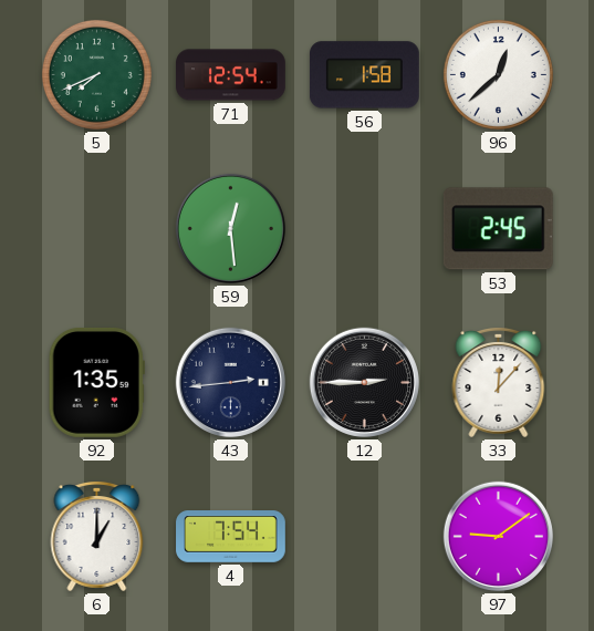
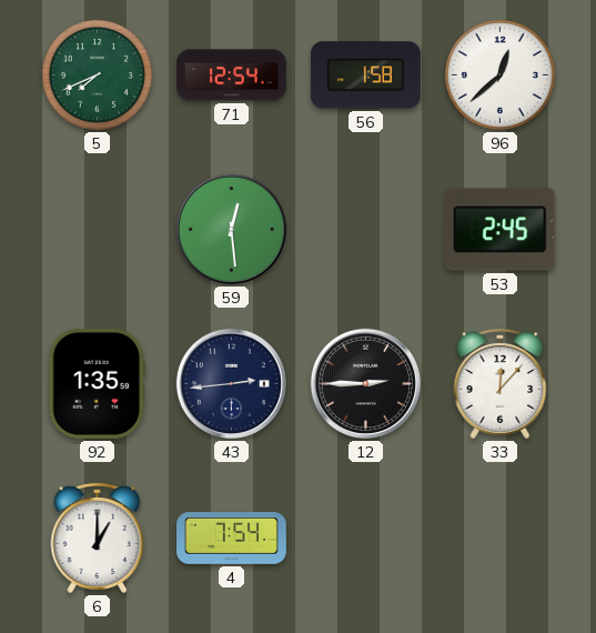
97: 9:09 -> none (498, 536)
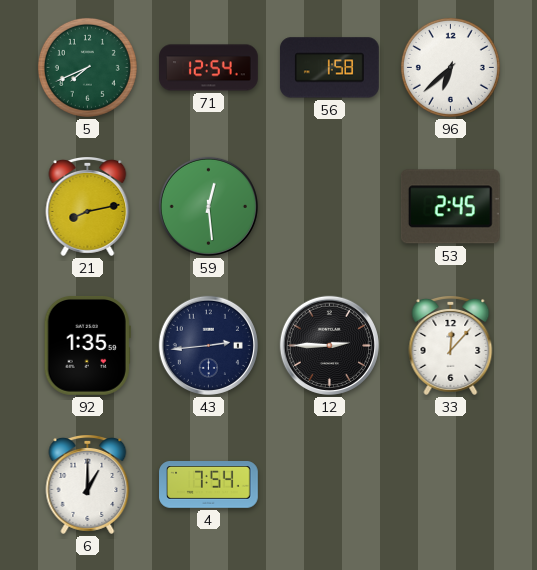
96: 12:38 -> 6:38 (450, 67)
21: none -> 8:13 (88, 207)
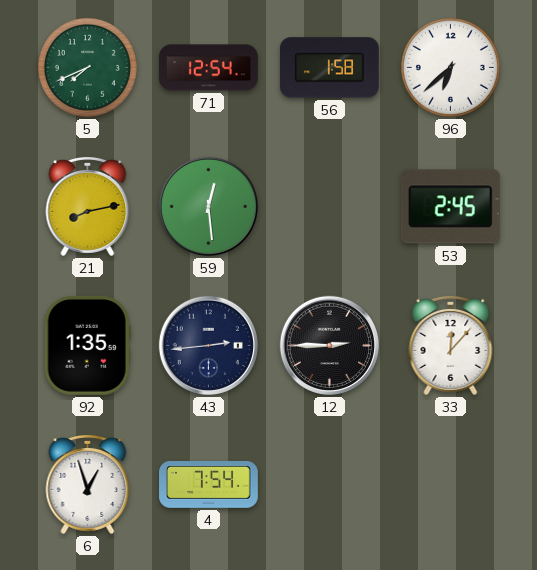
6: 1:00 -> 12:57 (88, 485)
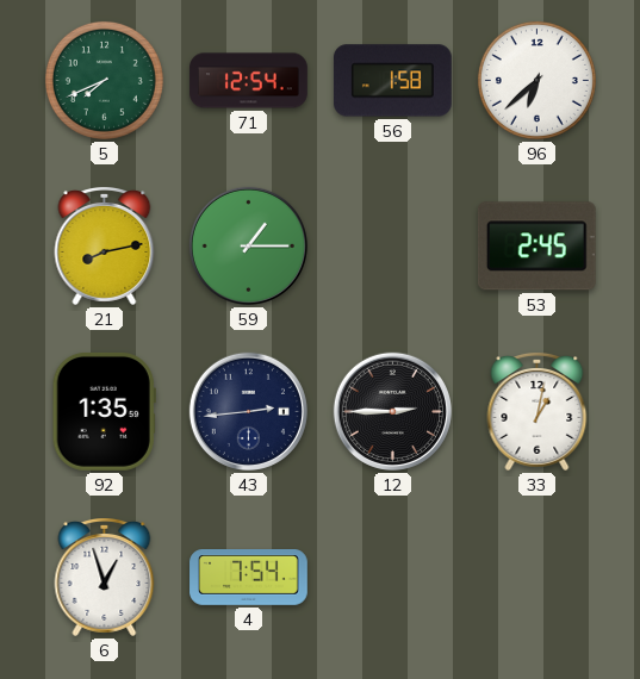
59: 12:29 -> 1:15 (248, 245)
33: 12:07 -> 1:02 (538, 412)
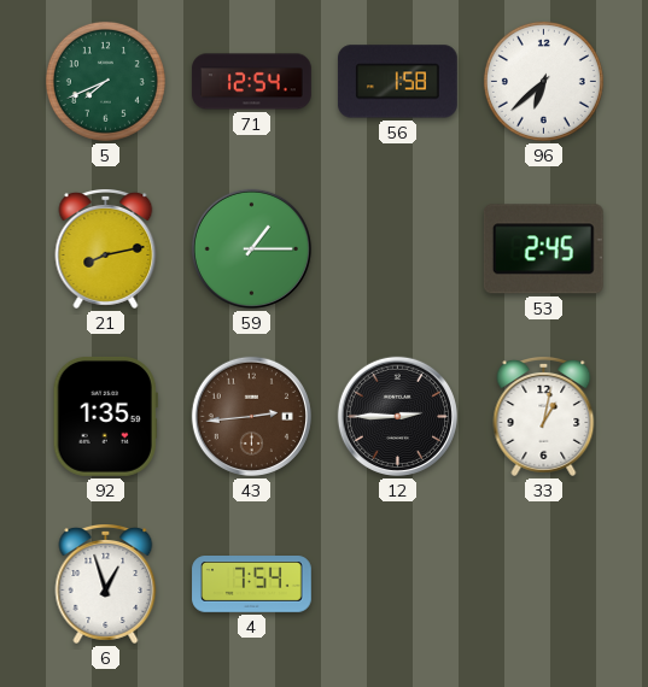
43 dial: navy -> brown (251, 416)
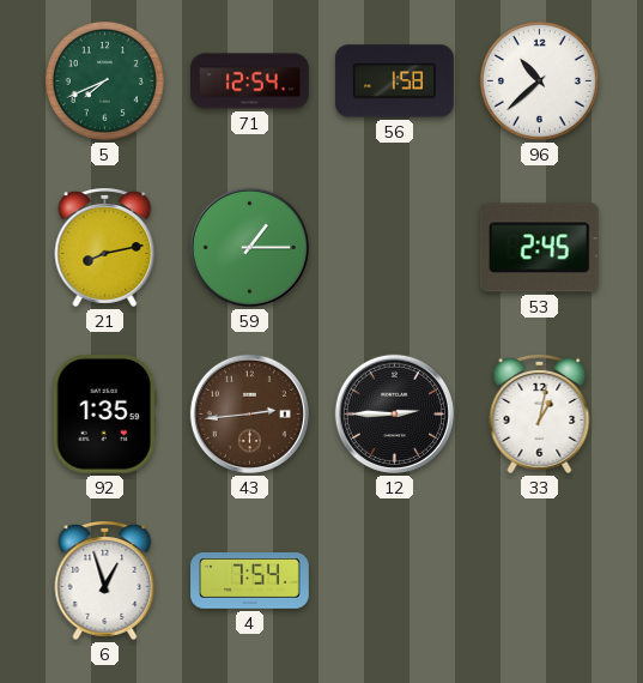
96: 6:38 -> 10:38 (539, 80)
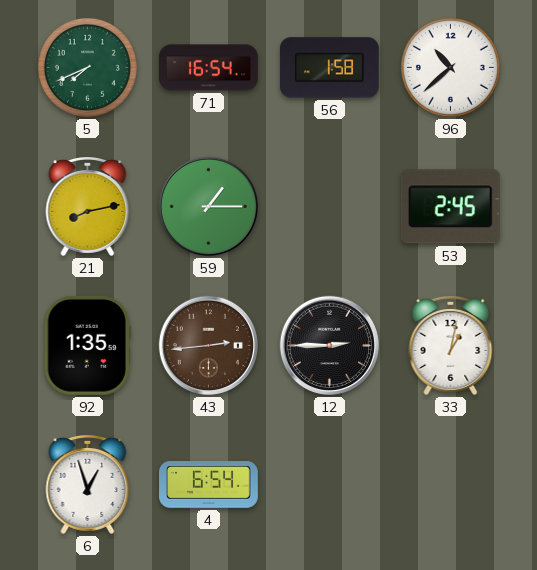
71: 12:54 -> 16:54 (209, 68)
4: 7:54 -> 6:54 (209, 485)
